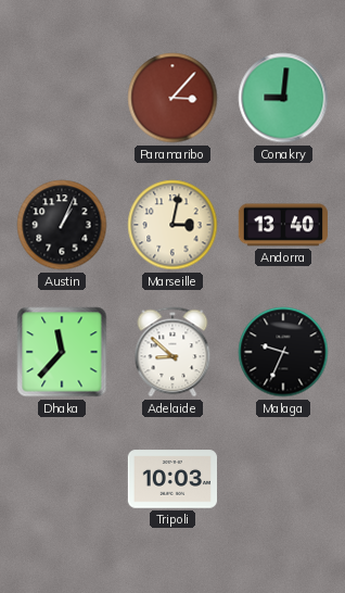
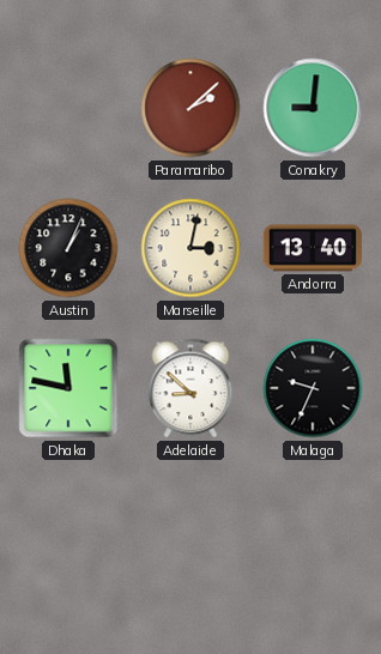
Paramaribo: 3:07 -> 2:08 (190, 108)
Dhaka: 11:37 -> 11:47 (68, 388)
Tripoli: 10:03 -> none (171, 479)
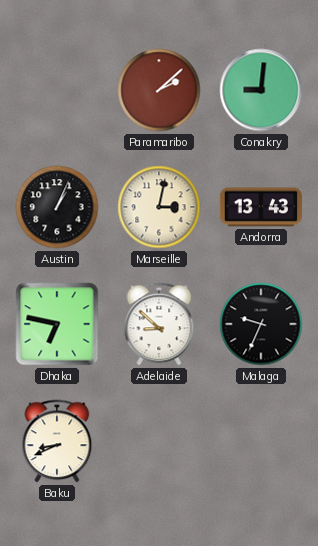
Andorra: 13:40 -> 13:43 (261, 207)
Dhaka: 11:47 -> 6:47 (57, 324)
Baku: none -> 8:41 (57, 441)
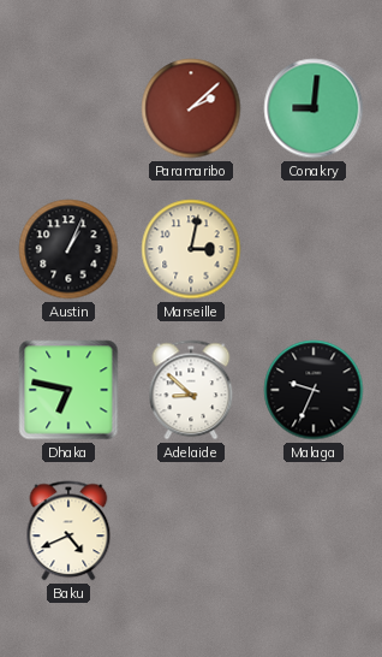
Andorra: 13:43 -> none (261, 207)
Baku: 8:41 -> 4:41 (68, 531)
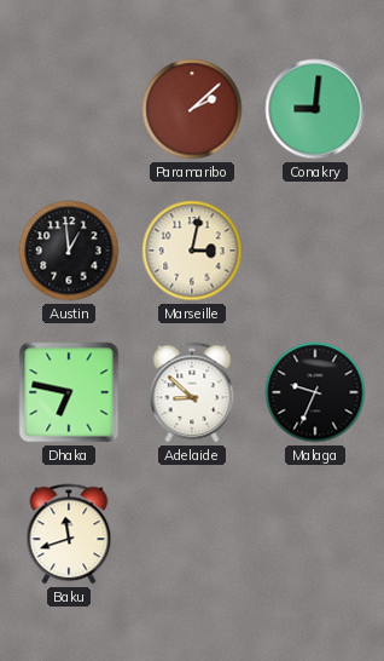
Austin: 1:04 -> 12:59 (69, 251)
Baku: 4:41 -> 11:42 (69, 534)
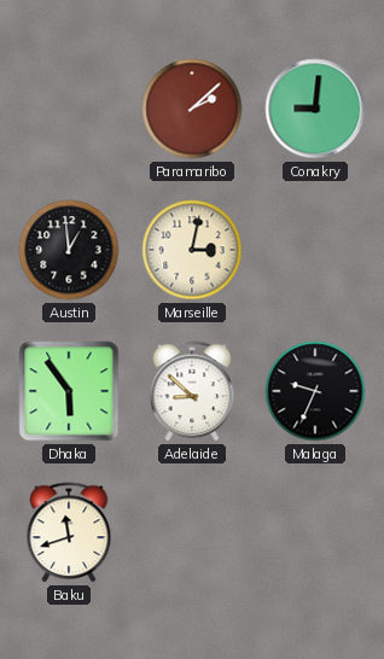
Dhaka: 6:47 -> 5:54 (69, 391)
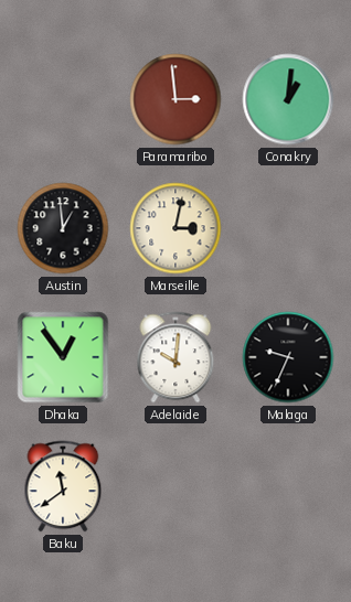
Paramaribo: 2:08 -> 2:59 (175, 99)
Conakry: 9:01 -> 1:01 (288, 99)
Dhaka: 5:54 -> 12:54 (63, 357)
Adelaide: 8:52 -> 10:01 (175, 357)
Baku: 11:42 -> 11:39 (63, 486)
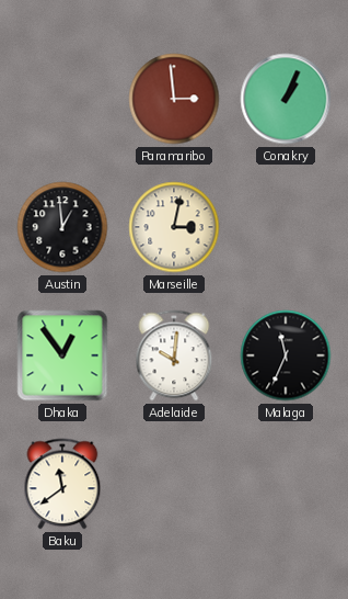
Conakry: 1:01 -> 1:04 (286, 99)
Malaga: 9:34 -> 11:34 (286, 355)
